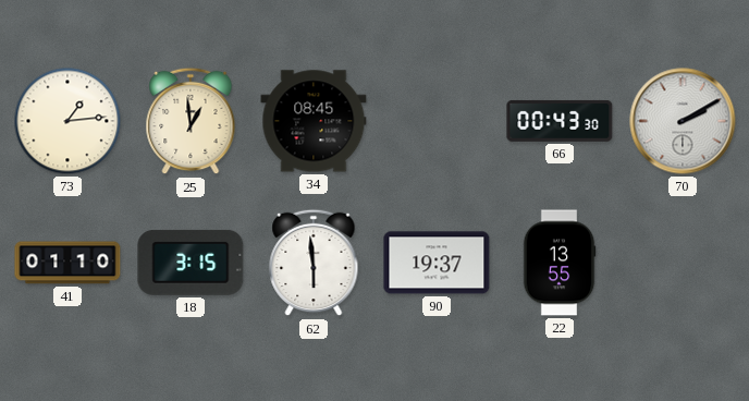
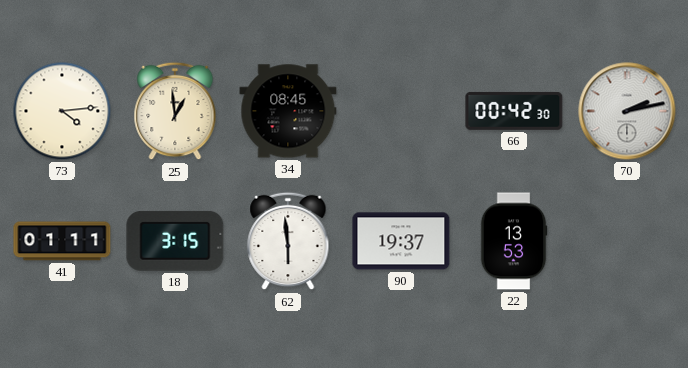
73: 1:14 -> 4:14 (62, 111)
66: 00:43 -> 00:42 (514, 111)
70: 2:10 -> 2:13 (627, 111)
41: 01:10 -> 01:11 (62, 241)
22: 13:55 -> 13:53 (514, 241)
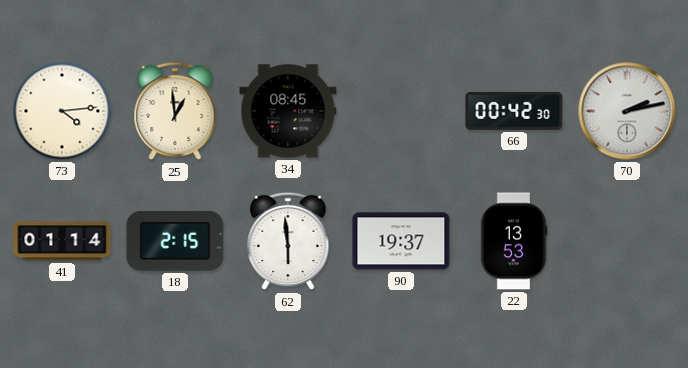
41: 01:11 -> 01:14 (62, 241)
18: 3:15 -> 2:15 (175, 241)
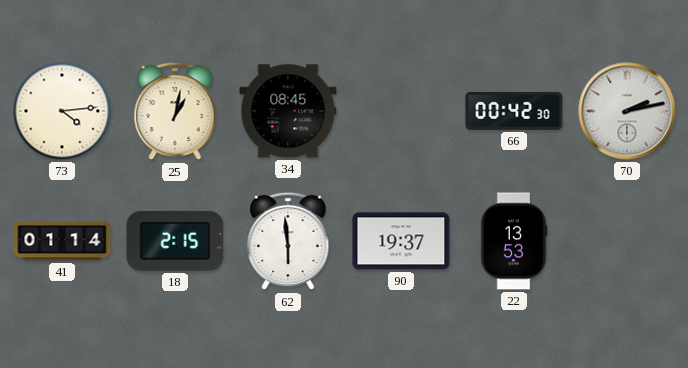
25: 12:59 -> 1:02 (175, 111)
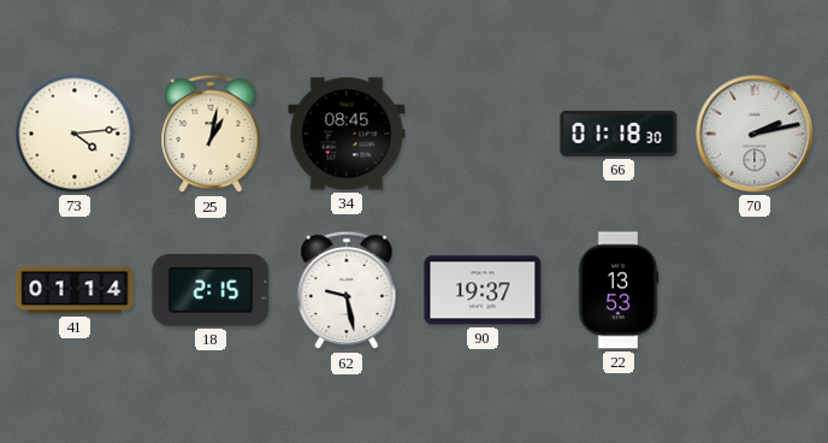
66: 00:42 -> 01:18 (619, 134)
62: 5:59 -> 9:28 (347, 290)
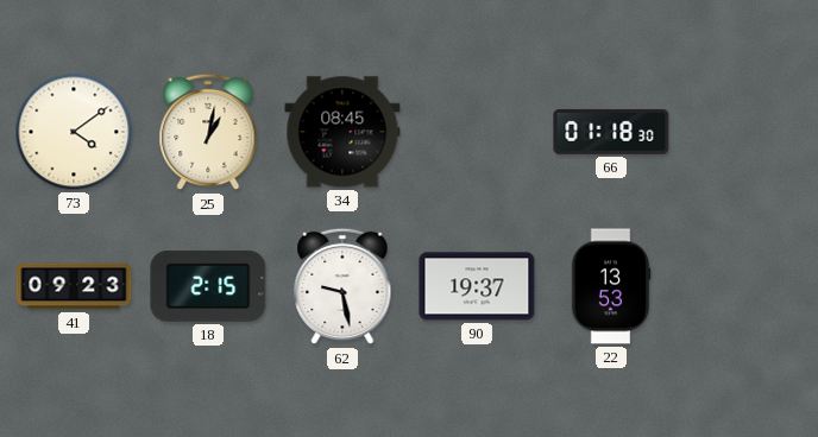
73: 4:14 -> 4:09 (74, 132)
70: 2:13 -> none (755, 134)
41: 01:14 -> 09:23 (74, 286)
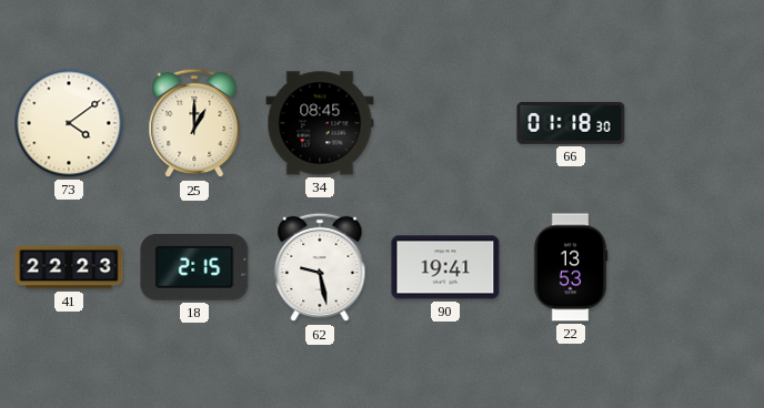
25: 1:02 -> 1:00 (194, 123)
41: 09:23 -> 22:23 (69, 267)
90: 19:37 -> 19:41 (445, 267)
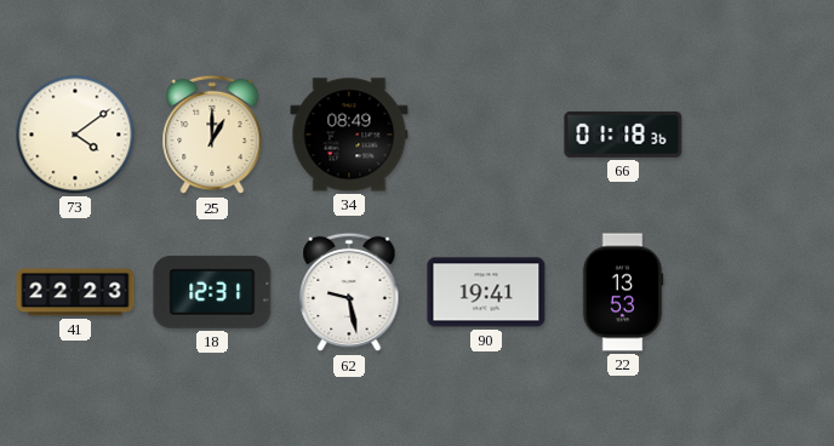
34: 08:45 -> 08:49 (349, 135)
66: 01:18:30 -> 01:18:36 (623, 135)
18: 2:15 -> 12:31 (212, 292)
